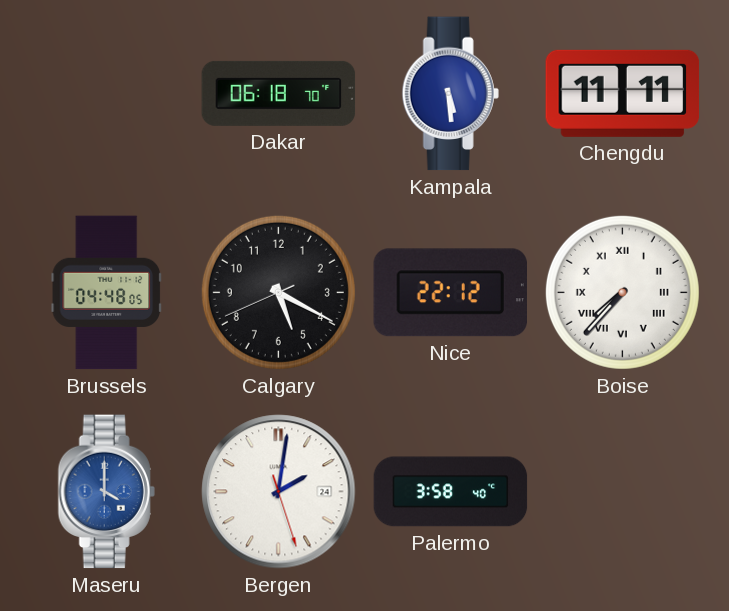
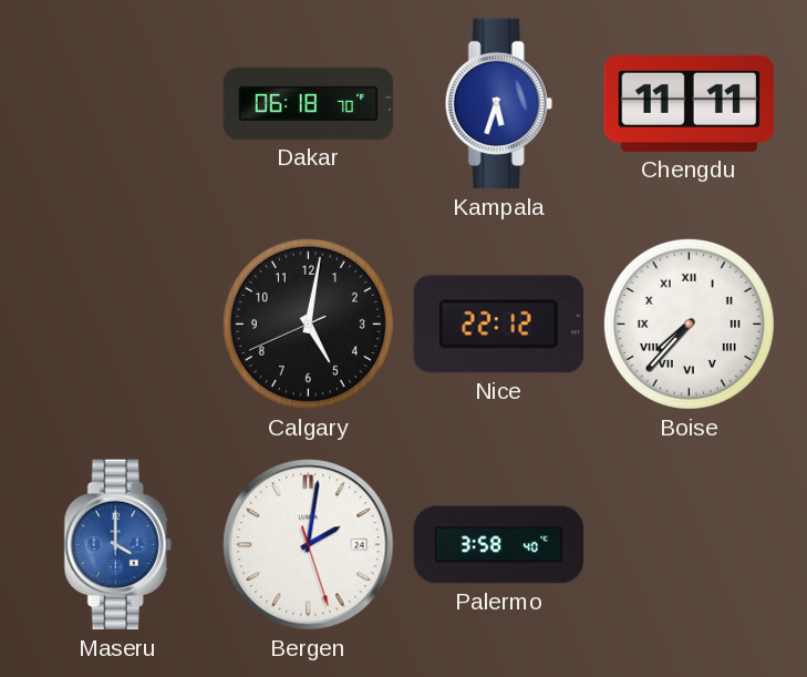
Kampala: 5:29 -> 5:33 (498, 104)
Brussels: 04:48 -> none (106, 293)
Calgary: 5:19 -> 5:01 (308, 324)
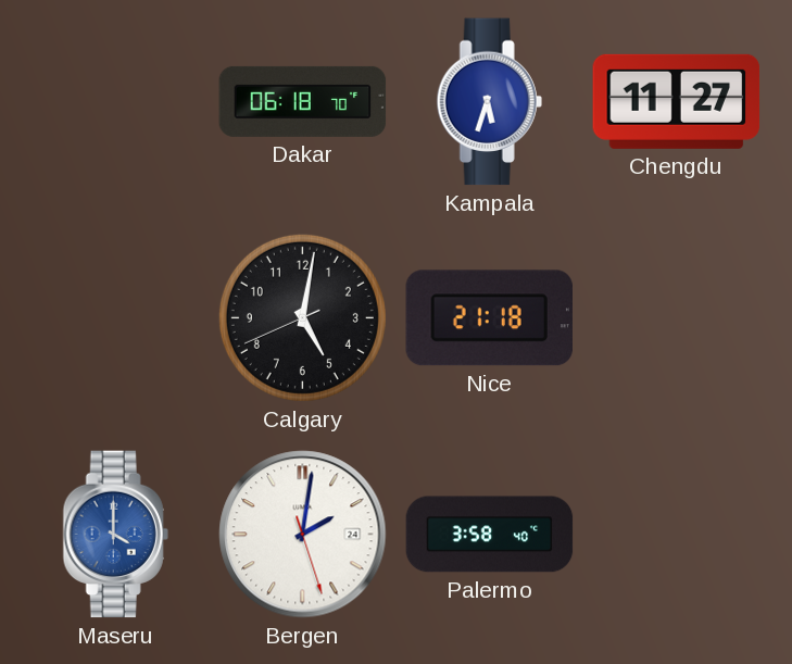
Chengdu: 11:11 -> 11:27 (677, 101)
Nice: 22:12 -> 21:18 (489, 318)
Boise: 7:37 -> none (689, 324)
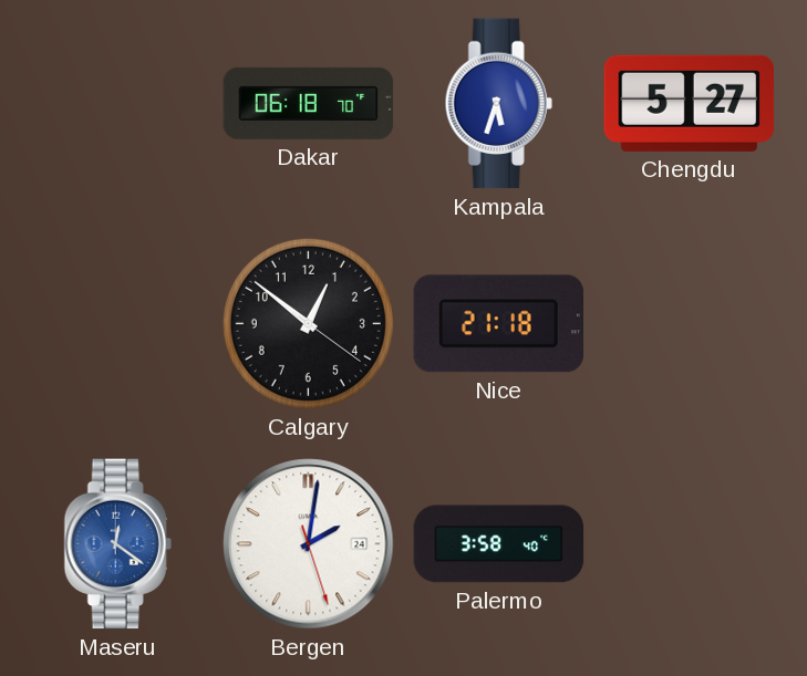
Chengdu: 11:27 -> 5:27 (690, 103)
Calgary: 5:01 -> 12:51 (308, 323)
Maseru: 4:00 -> 12:21 (117, 544)
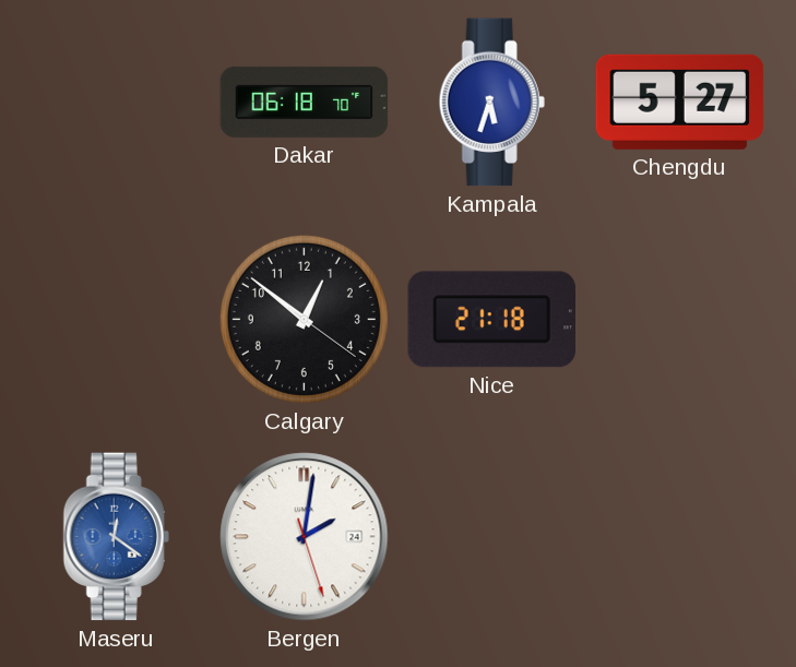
Palermo: 3:58 -> none (499, 544)
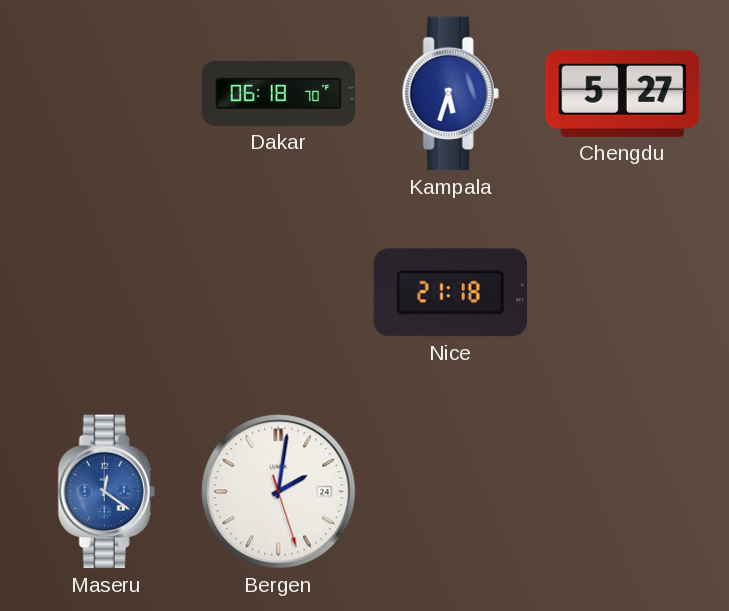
Calgary: 12:51 -> none (304, 319)
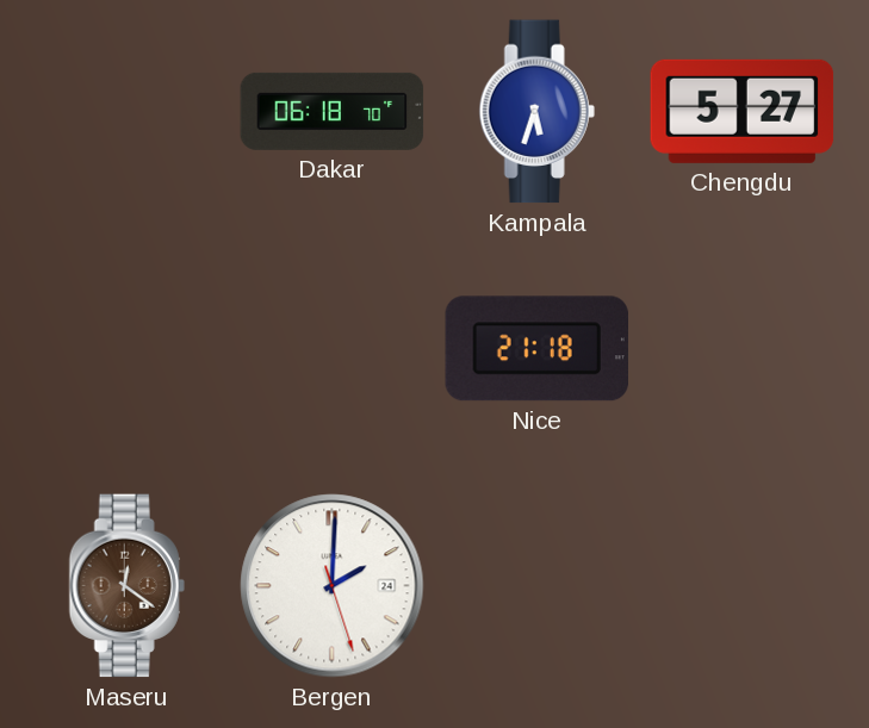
Maseru dial: blue -> brown (126, 586)
Bergen: 2:01 -> 2:00 (333, 586)
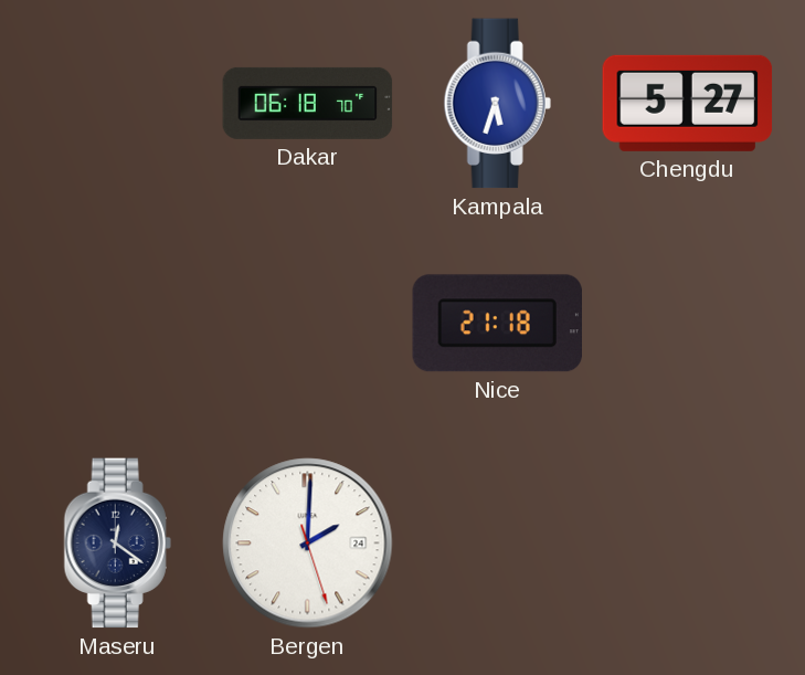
Maseru dial: brown -> navy (117, 544)
